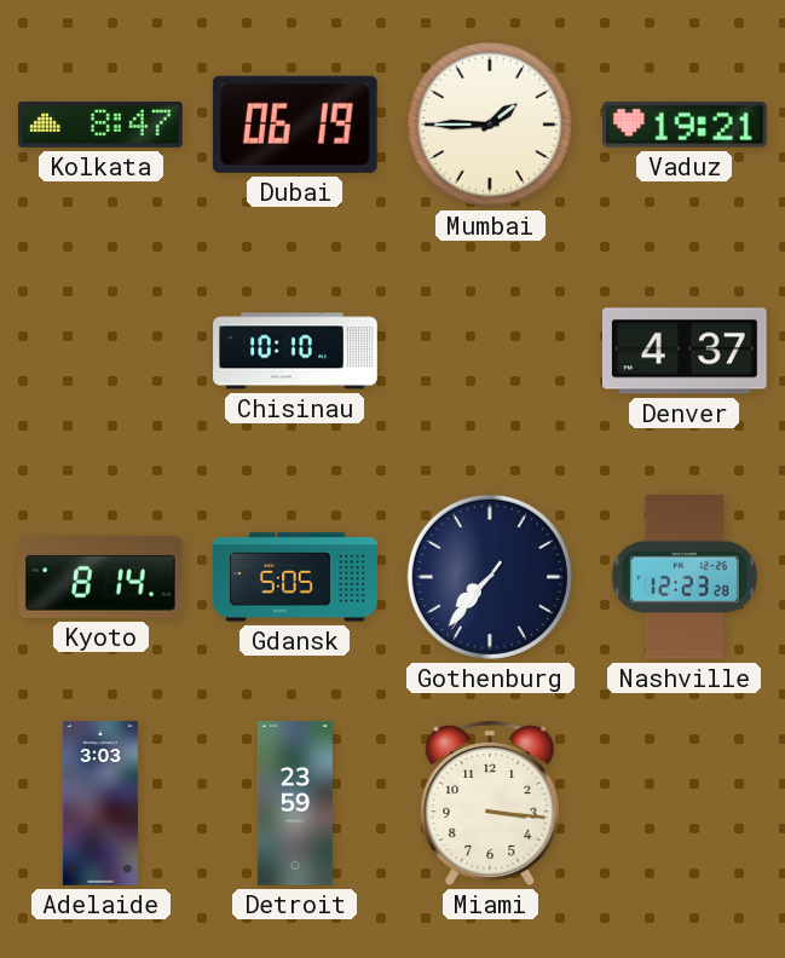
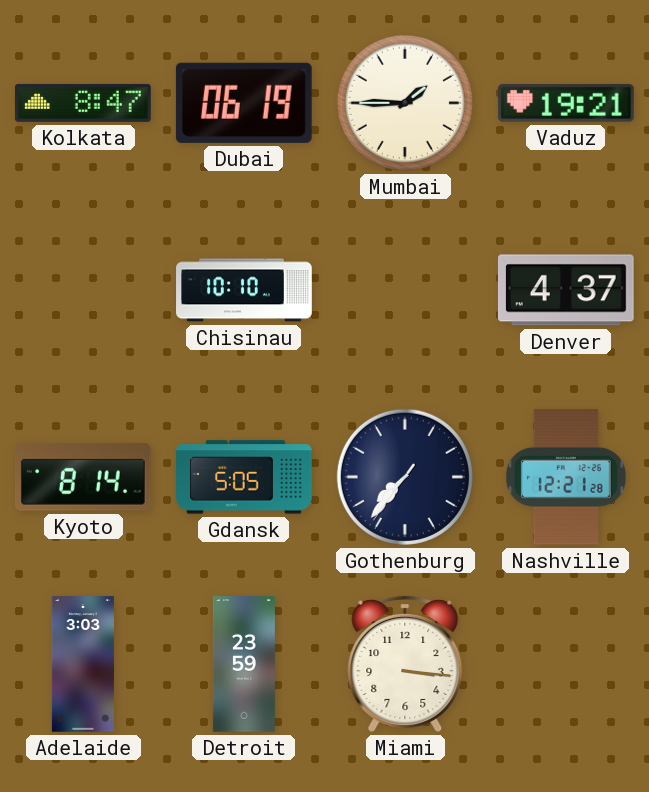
Nashville: 12:23 -> 12:21 (566, 478)
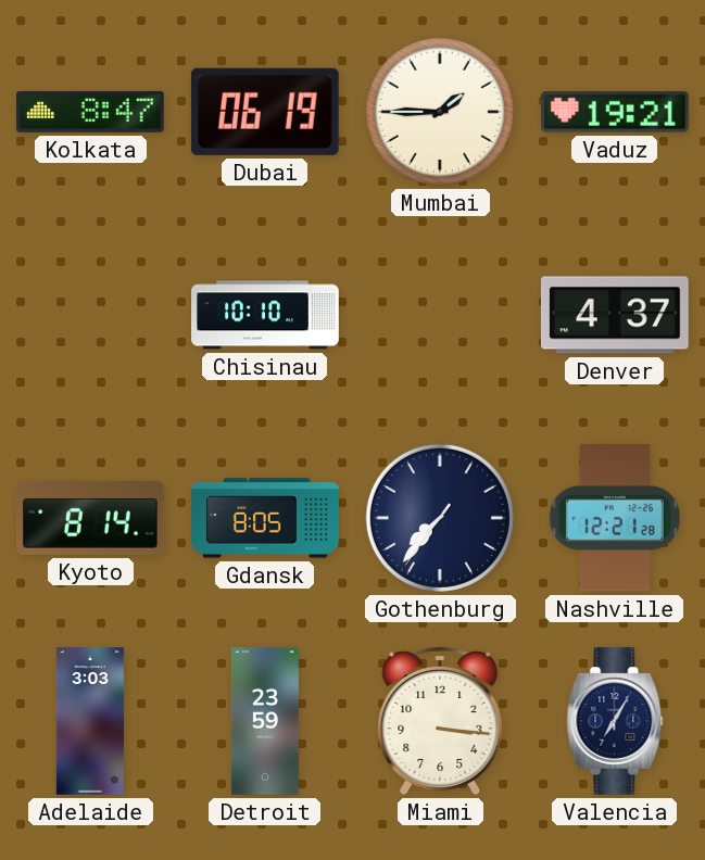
Gdansk: 5:05 -> 8:05 (265, 518)
Valencia: none -> 7:05 (615, 722)
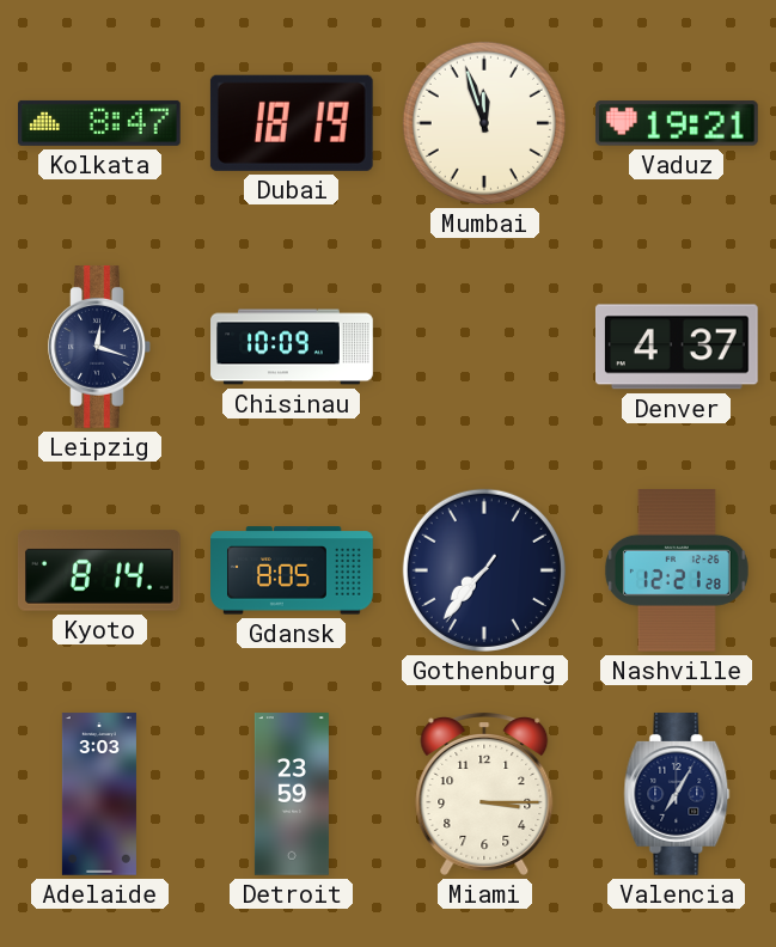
Dubai: 06:19 -> 18:19 (292, 123)
Mumbai: 1:45 -> 11:57 (484, 123)
Leipzig: none -> 12:18 (99, 348)
Chisinau: 10:10 -> 10:09 (292, 347)
Miami: 3:16 -> 3:15 (484, 794)
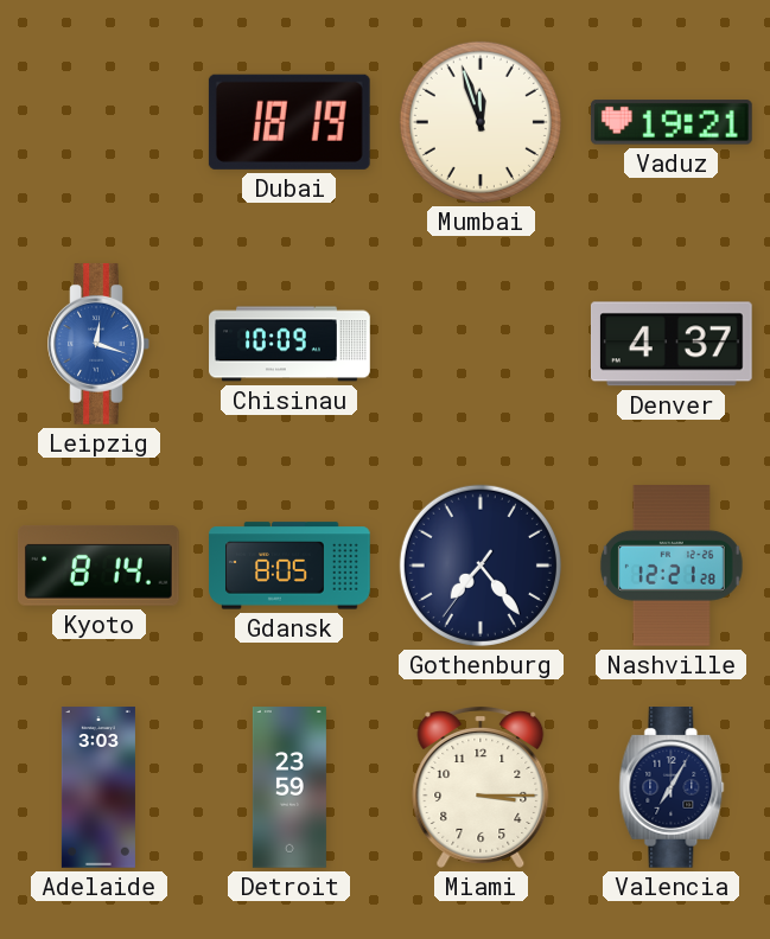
Kolkata: 8:47 -> none (100, 123)
Leipzig dial: navy -> blue (98, 345)
Gothenburg: 7:36 -> 7:23 (481, 566)
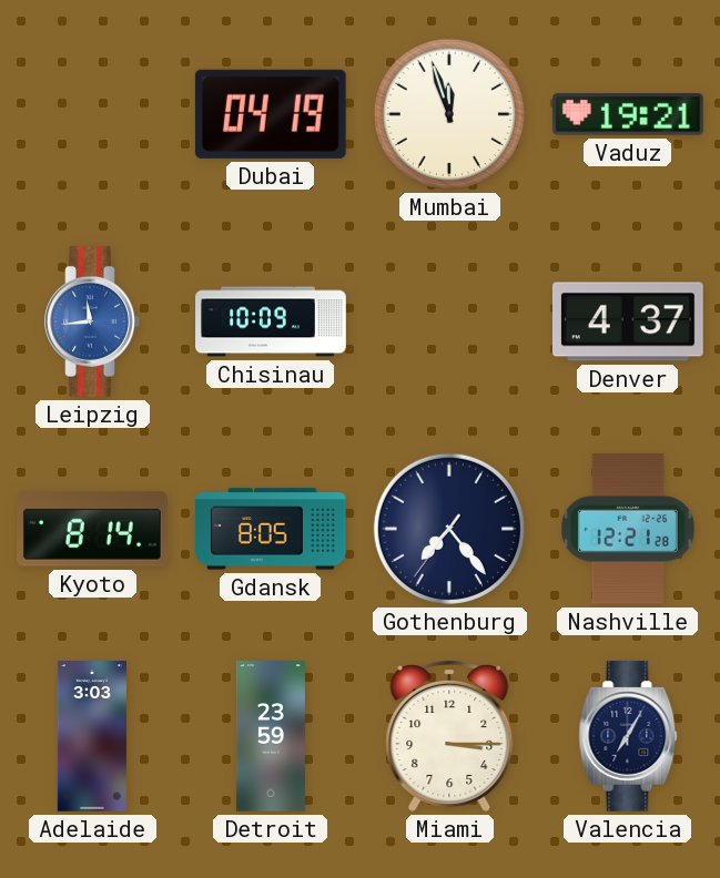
Dubai: 18:19 -> 04:19 (271, 114)
Leipzig: 12:18 -> 11:44 (92, 323)
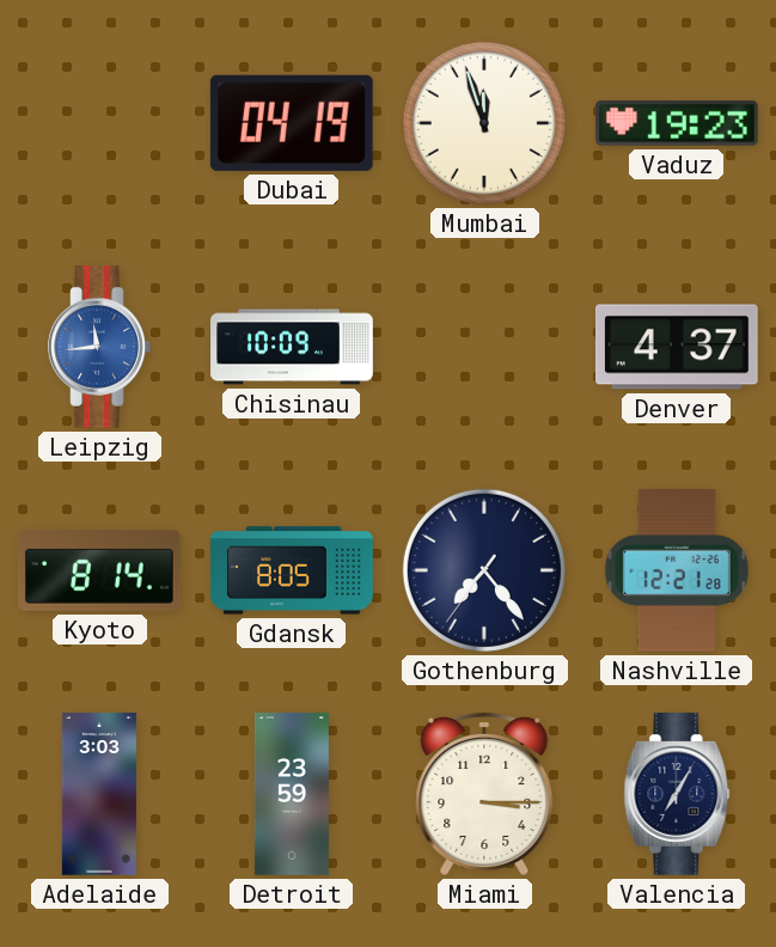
Vaduz: 19:21 -> 19:23 (677, 123)
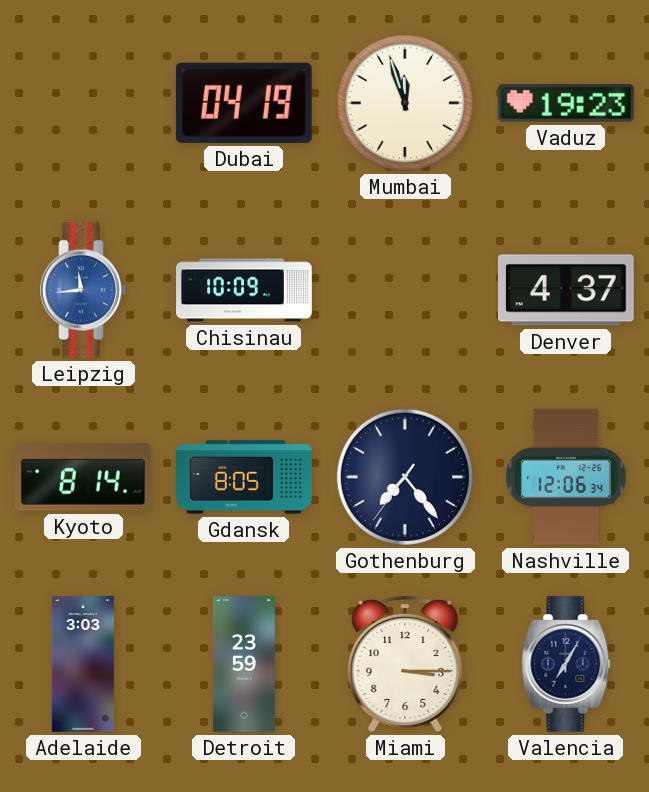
Nashville: 12:21 -> 12:06 (566, 478)
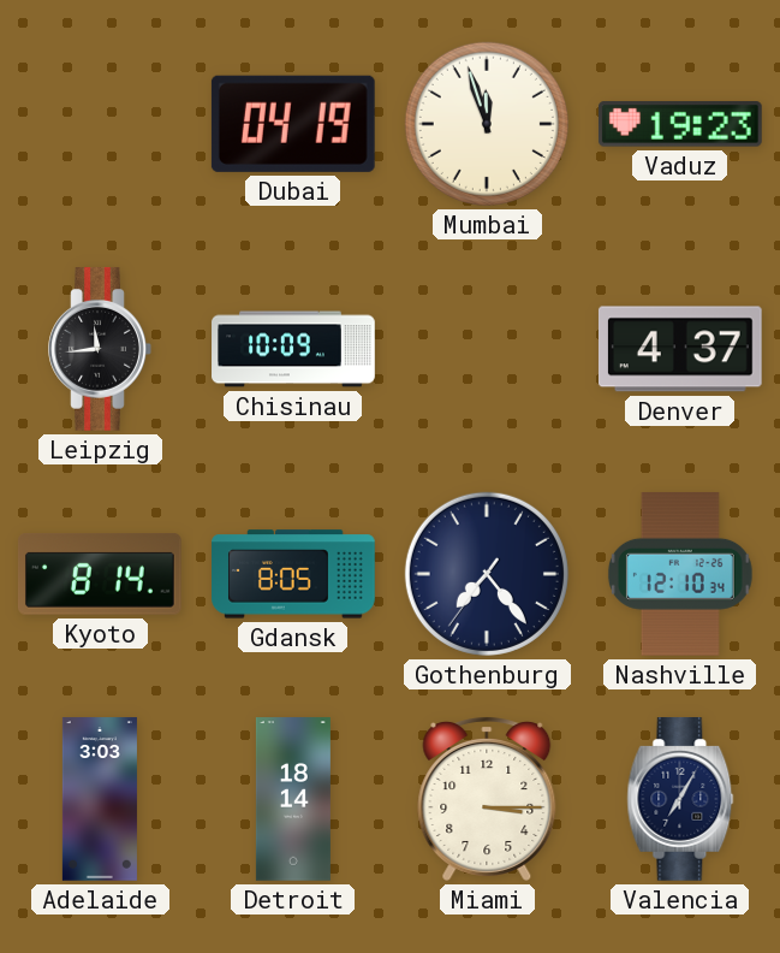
Leipzig dial: blue -> black (100, 350)
Nashville: 12:06 -> 12:10 (680, 575)
Detroit: 23:59 -> 18:14 (293, 799)
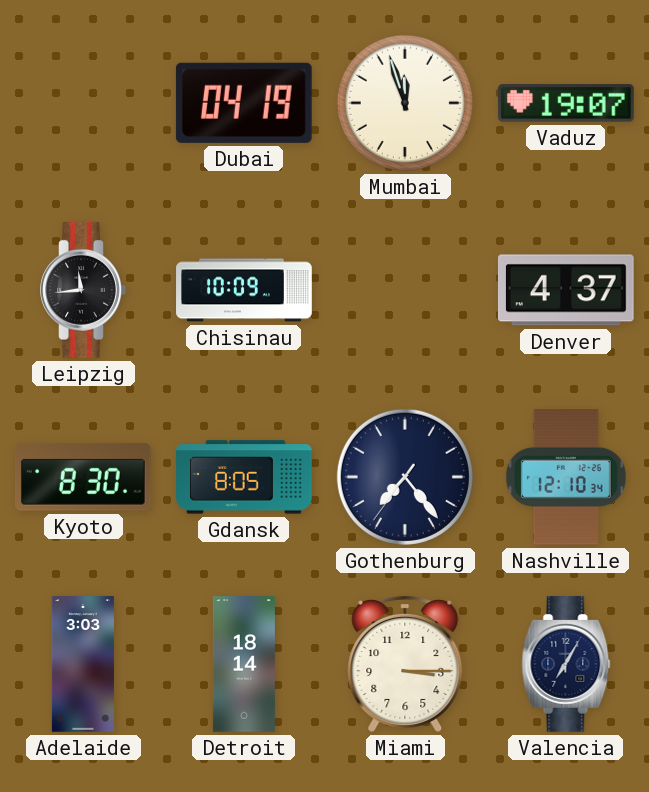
Vaduz: 19:23 -> 19:07 (566, 103)
Kyoto: 8:14 -> 8:30 (83, 478)
